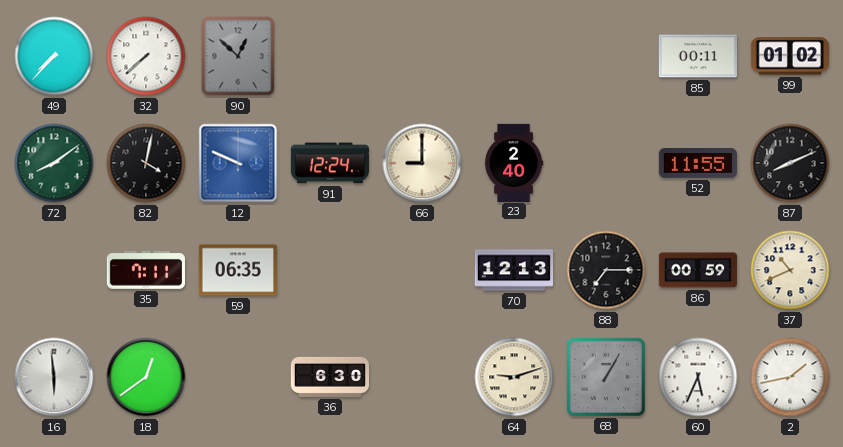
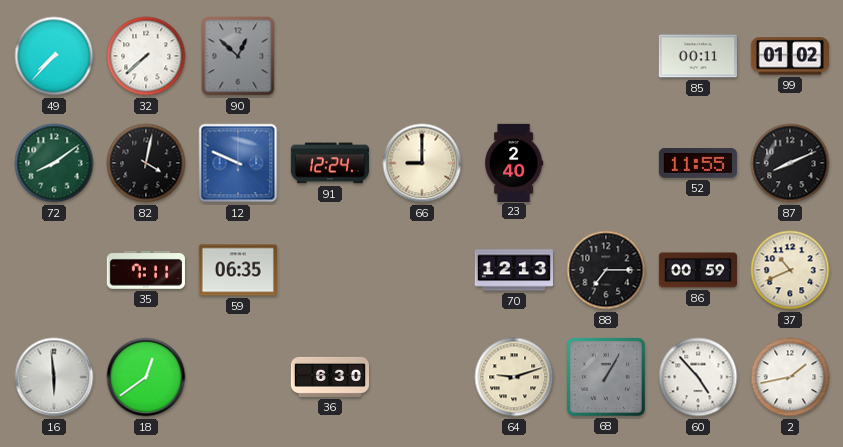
60: 5:34 -> 4:53 (698, 377)
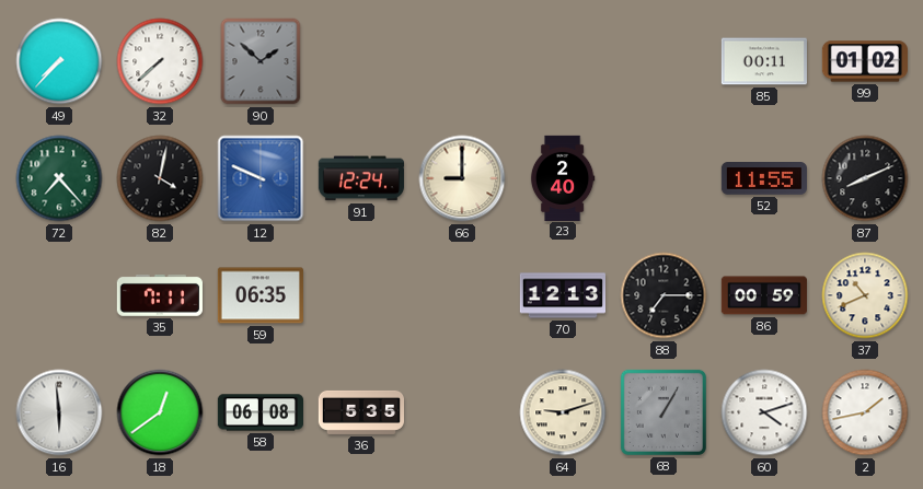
90: 12:52 -> 1:52 (261, 61)
72: 8:09 -> 7:23 (59, 178)
58: none -> 06:08 (259, 412)
36: 6:30 -> 5:35 (360, 412)
60: 4:53 -> 4:12 (764, 412)
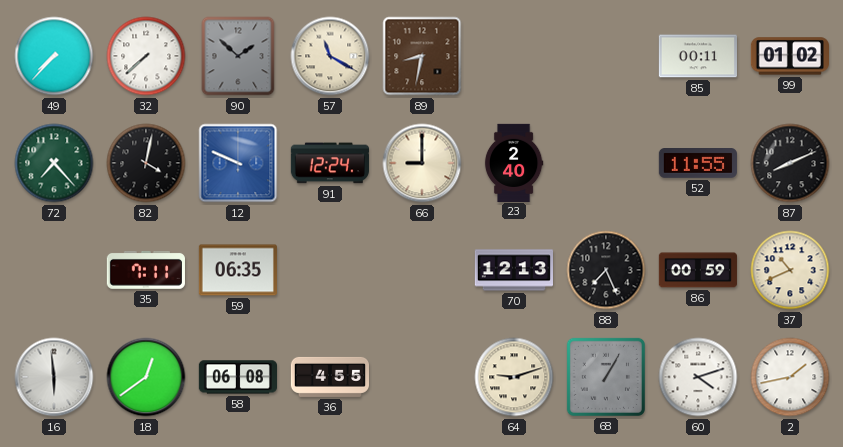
57: none -> 11:20 (330, 56)
89: none -> 8:32 (422, 56)
88: 7:15 -> 7:26 (606, 270)
36: 5:35 -> 4:55 (329, 377)
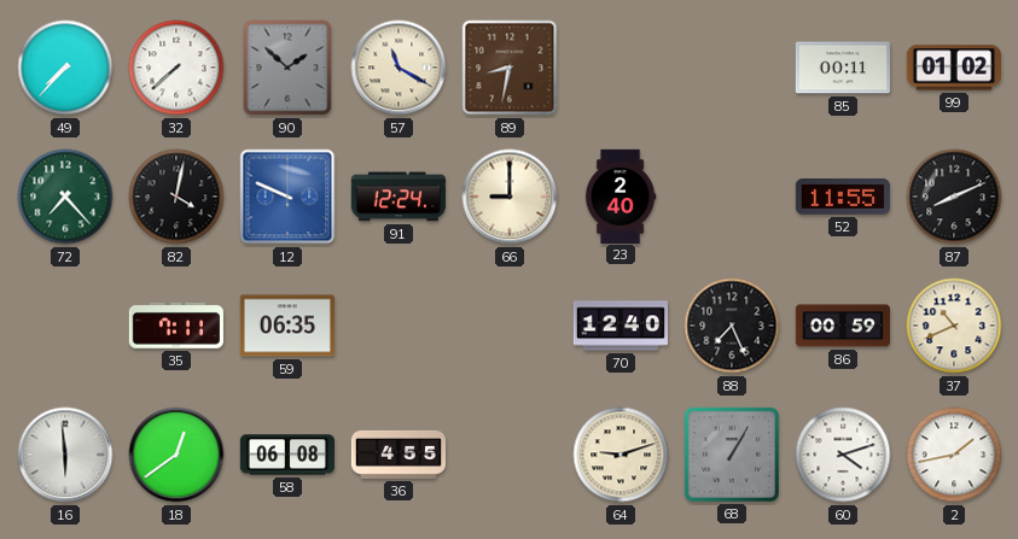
70: 12:13 -> 12:40 (619, 326)
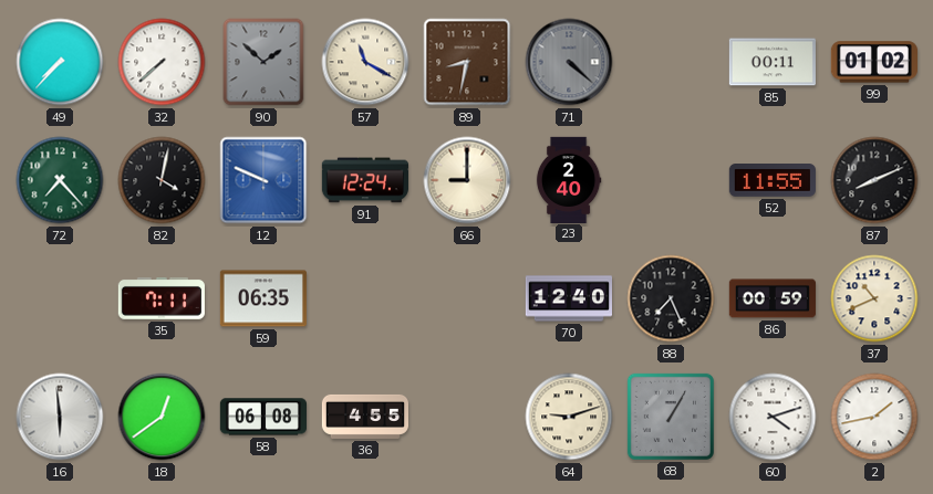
71: none -> 4:22 (569, 62)
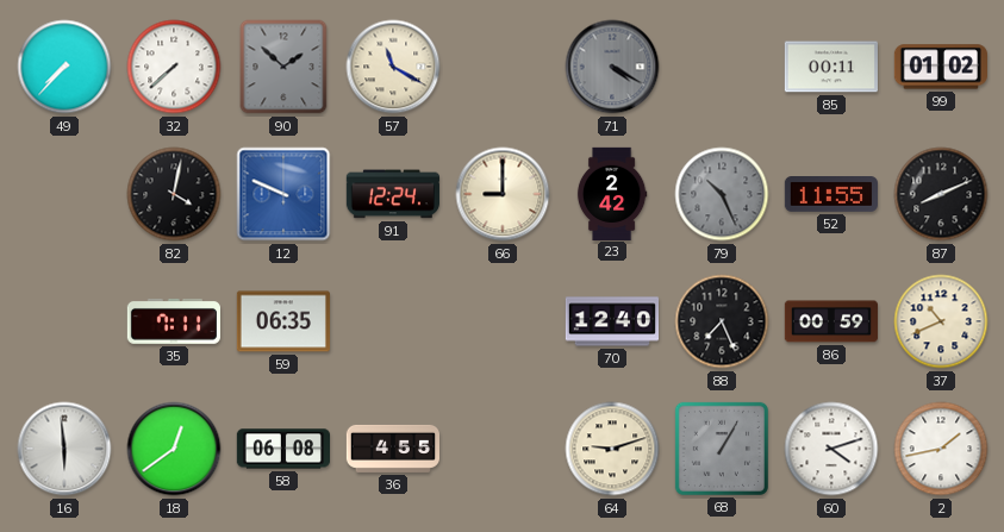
89: 8:32 -> none (467, 62)
71: 4:22 -> 4:20 (612, 67)
72: 7:23 -> none (60, 180)
23: 2:40 -> 2:42 (612, 193)
79: none -> 10:26 (722, 194)
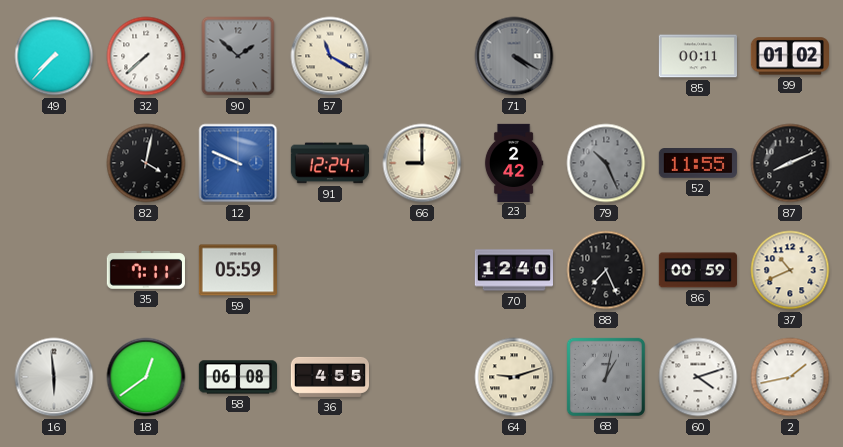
59: 06:35 -> 05:59 (238, 270)
68: 1:05 -> 1:02 (606, 377)
